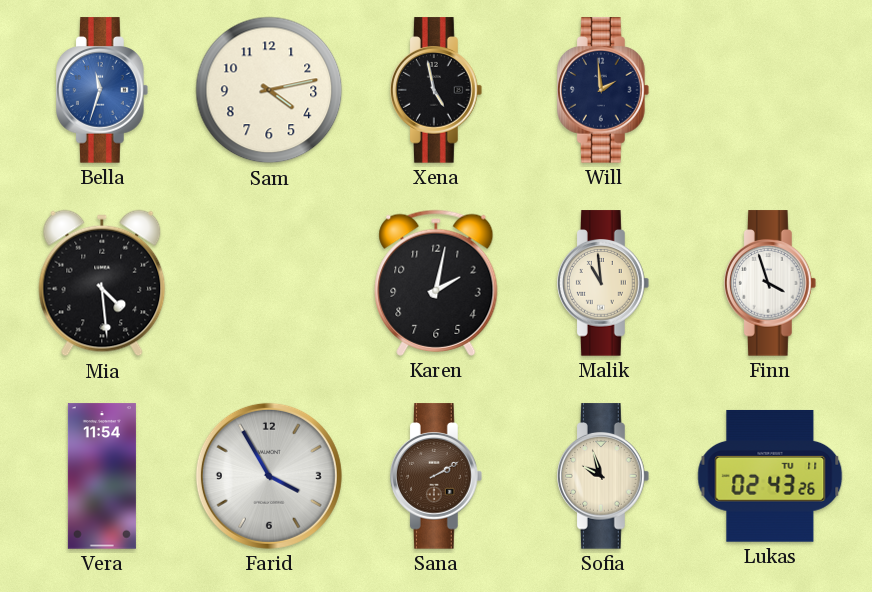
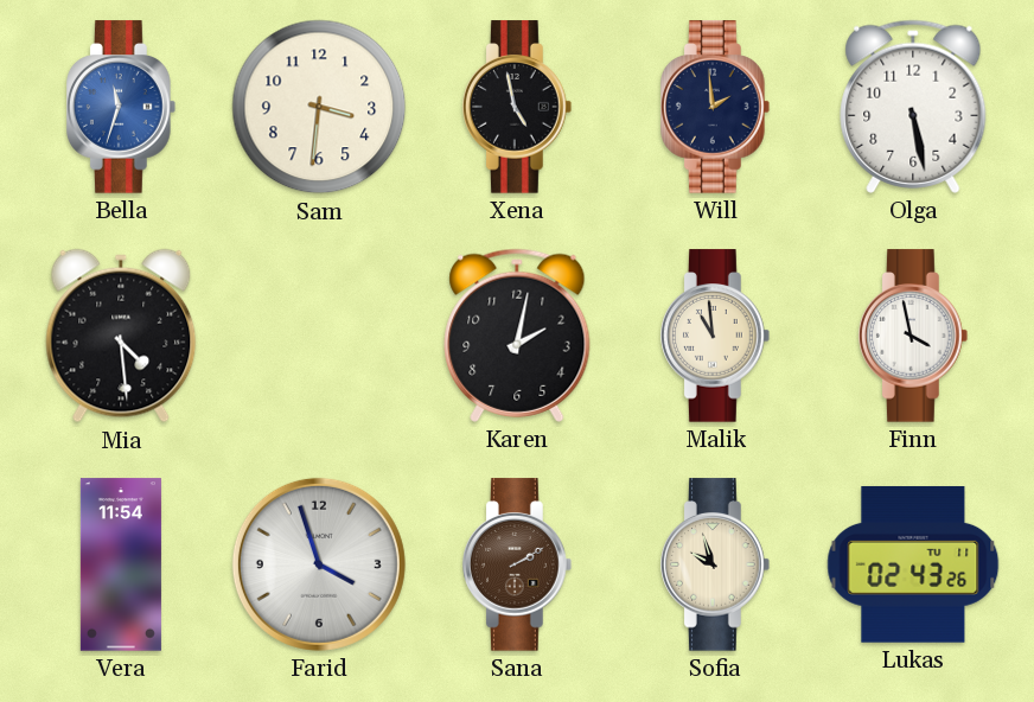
Sam: 4:13 -> 3:31 (319, 107)
Olga: none -> 5:28 (913, 107)
Finn: 3:57 -> 3:58 (914, 336)
Farid: 3:55 -> 3:57 (319, 564)
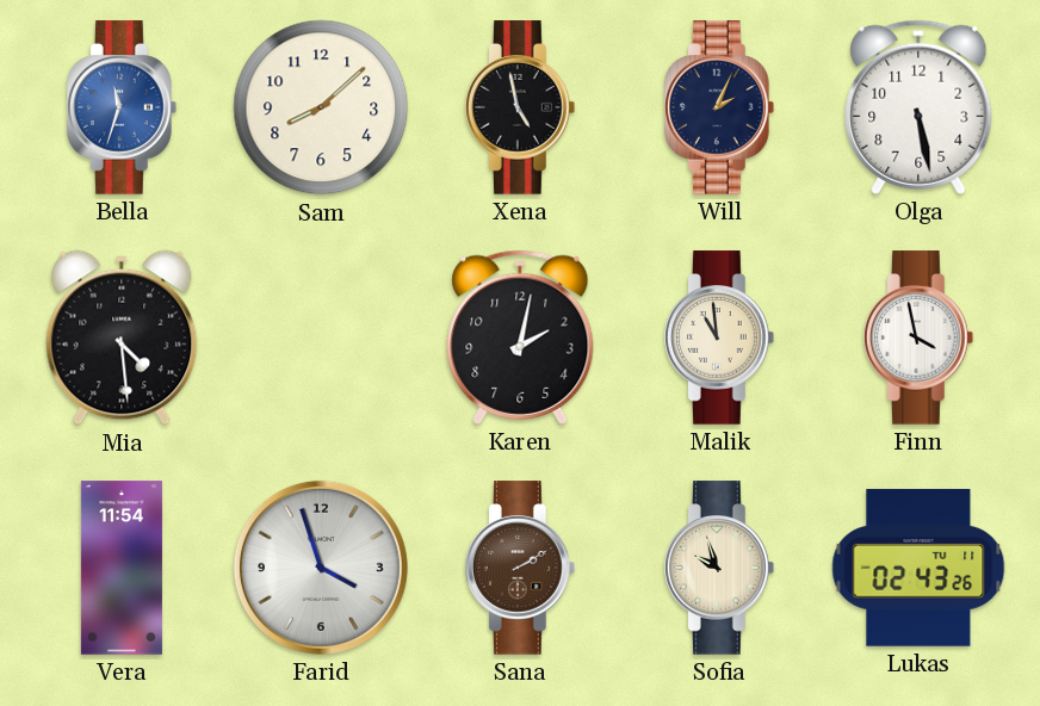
Sam: 3:31 -> 8:08 (321, 107)
Will: 1:59 -> 2:04 (720, 107)
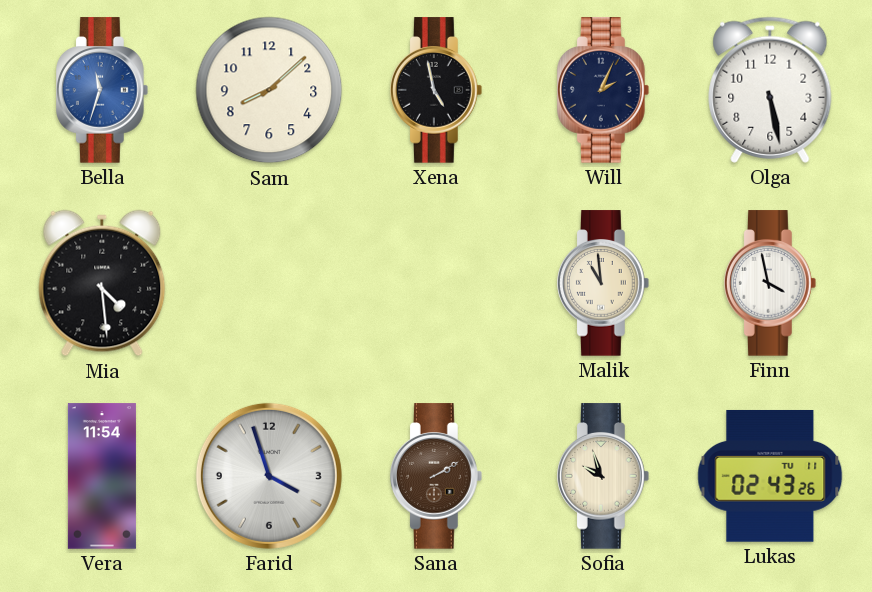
Karen: 2:02 -> none (520, 337)
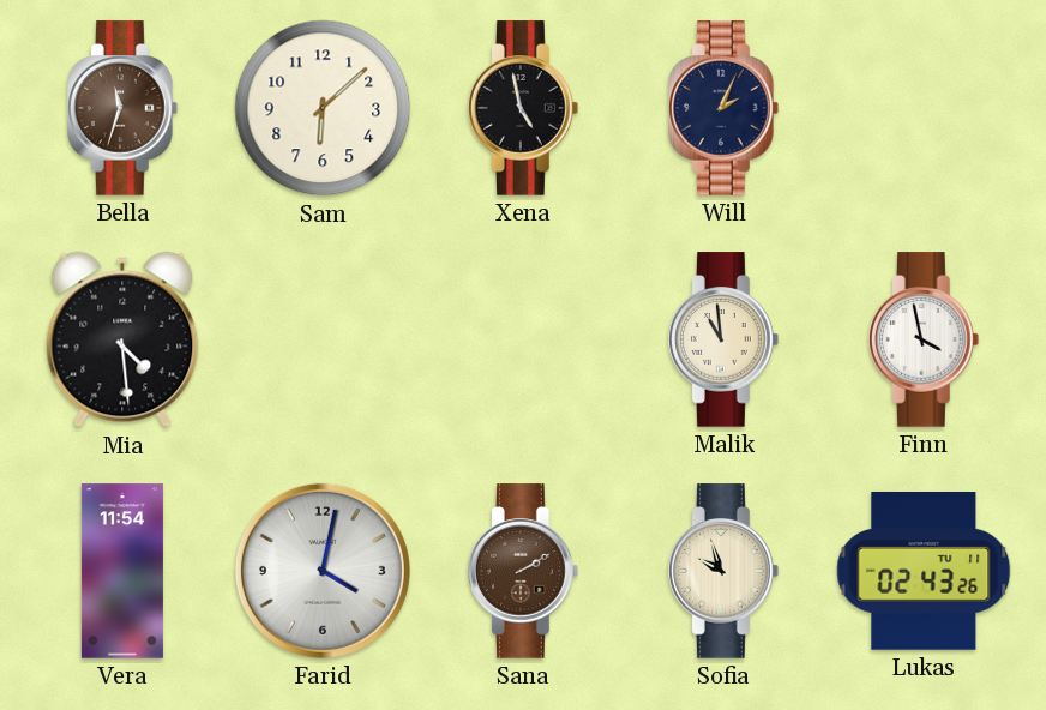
Bella dial: blue -> brown (124, 108)
Sam: 8:08 -> 6:08 (323, 108)
Olga: 5:28 -> none (770, 90)
Farid: 3:57 -> 4:02 (323, 571)
